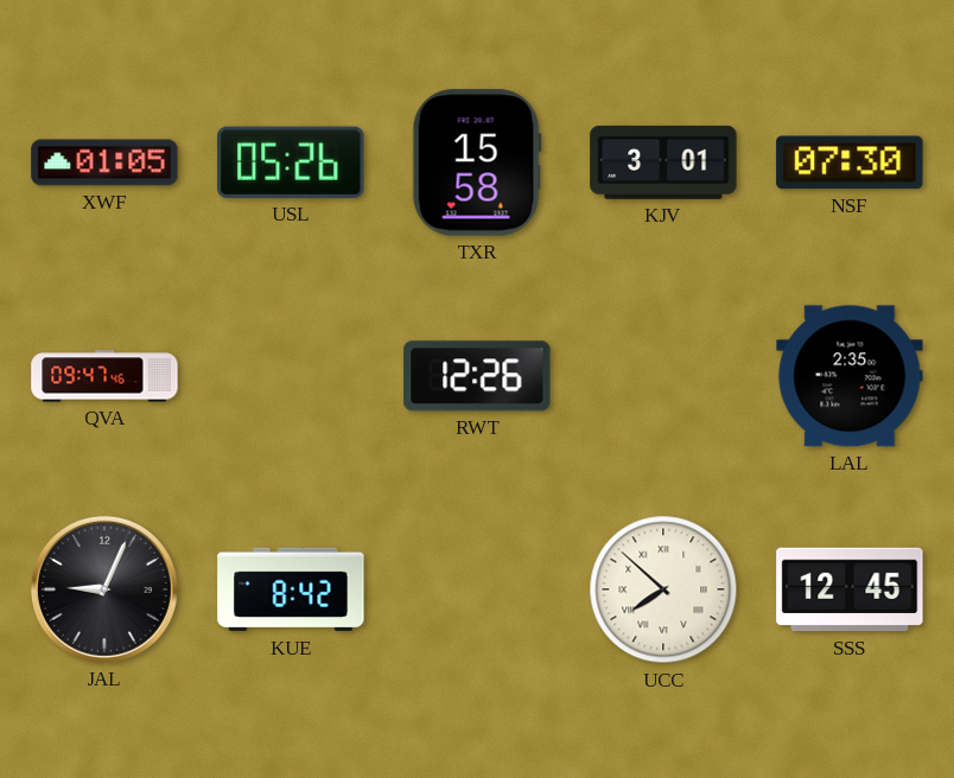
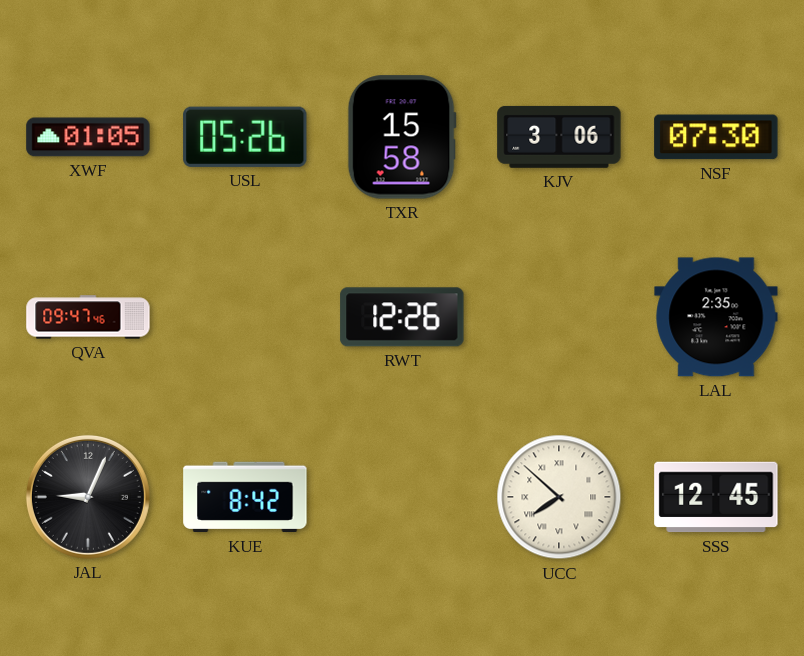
KJV: 3:01 -> 3:06 (559, 137)
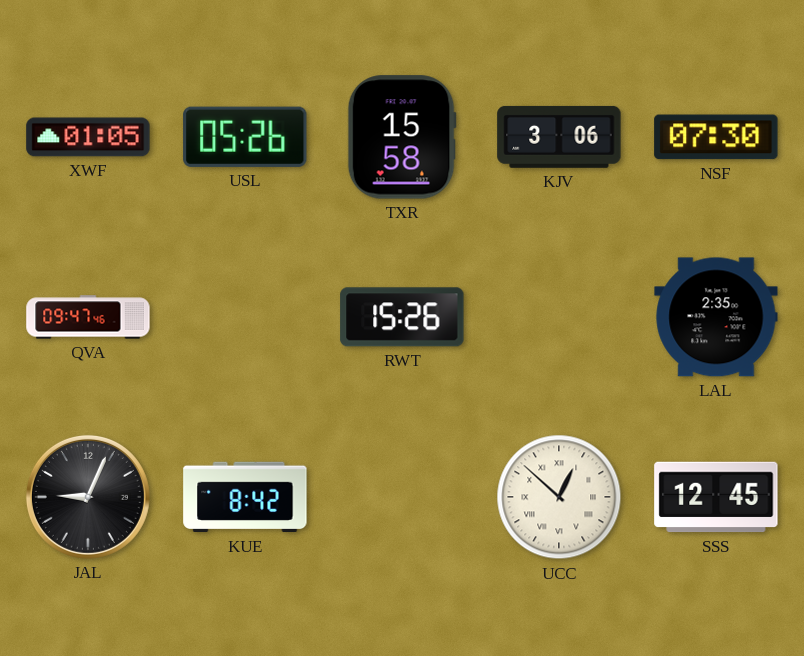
RWT: 12:26 -> 15:26 (402, 317)
UCC: 7:52 -> 12:52 (559, 497)
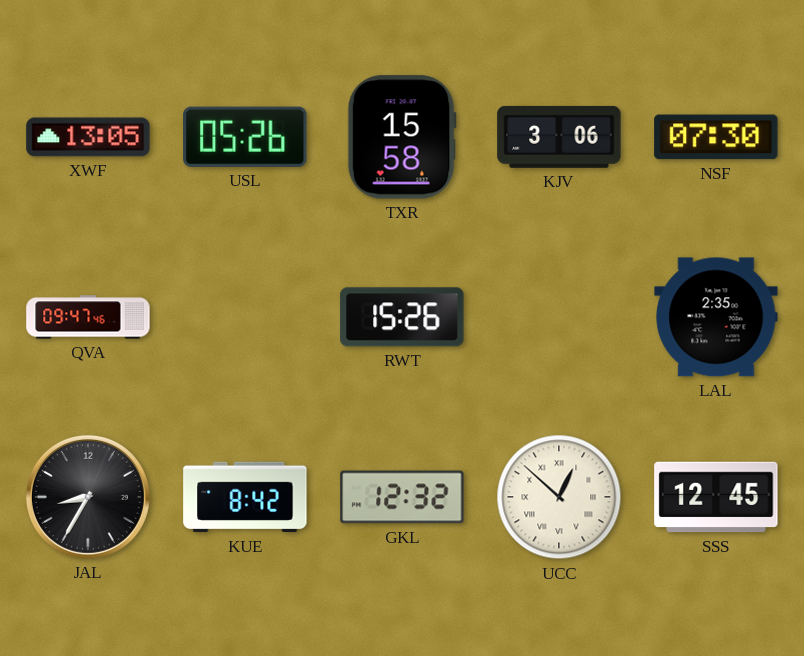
XWF: 01:05 -> 13:05 (88, 137)
JAL: 9:04 -> 8:35 (88, 497)
GKL: none -> 12:32 (402, 497)
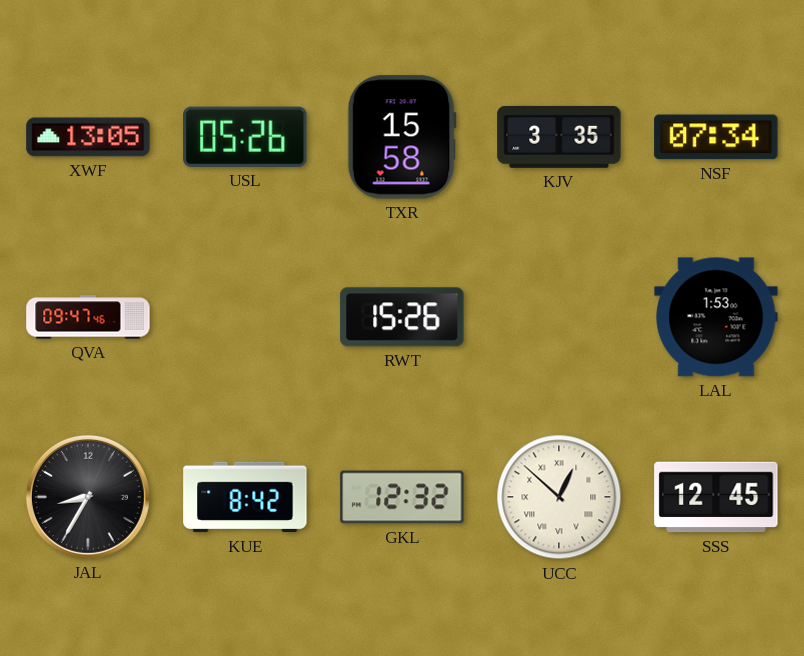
KJV: 3:06 -> 3:35 (559, 137)
NSF: 07:30 -> 07:34 (716, 137)
LAL: 2:35 -> 1:53 (716, 317)
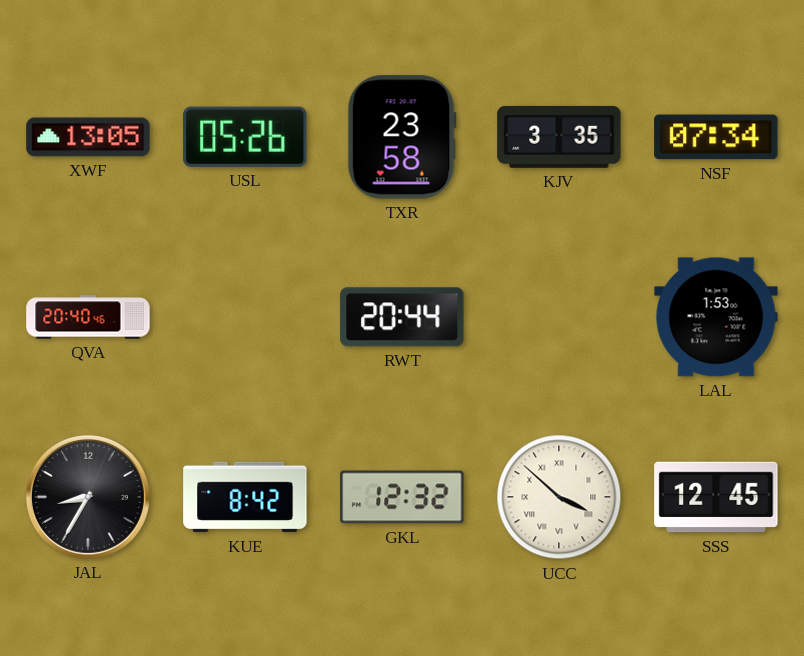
TXR: 15:58 -> 23:58 (402, 137)
QVA: 09:47 -> 20:40 (88, 317)
RWT: 15:26 -> 20:44 (402, 317)
UCC: 12:52 -> 3:52 (559, 497)
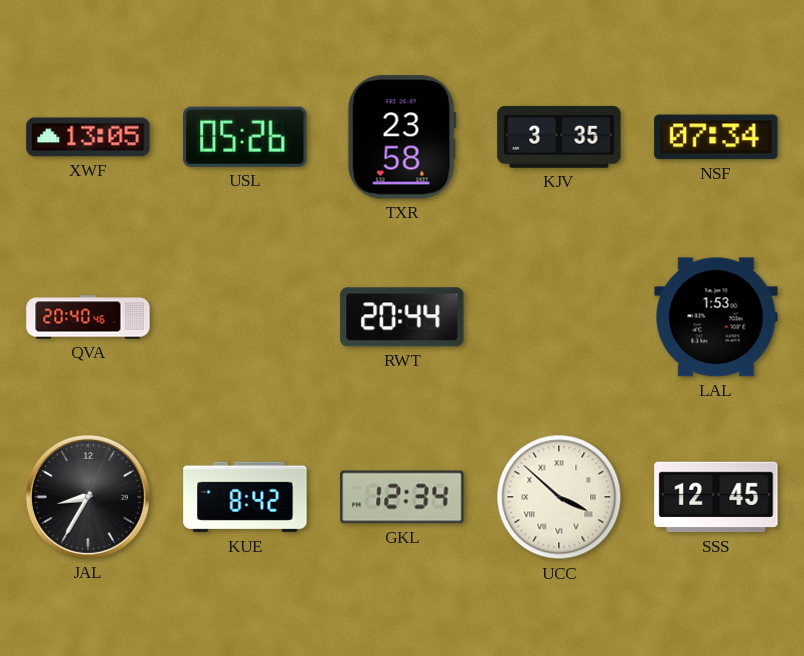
GKL: 12:32 -> 12:34 (402, 497)
